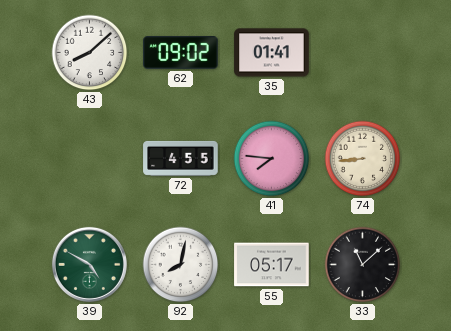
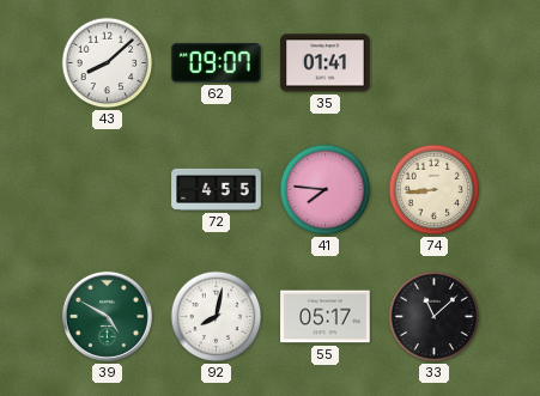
62: 09:02 -> 09:07 (217, 63)
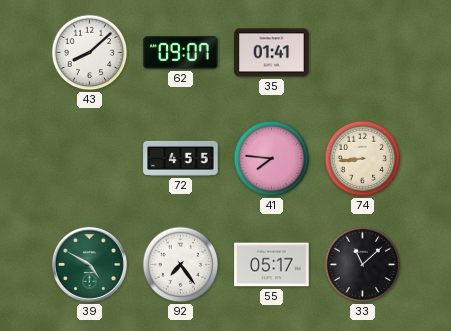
92: 8:02 -> 7:24 (181, 265)
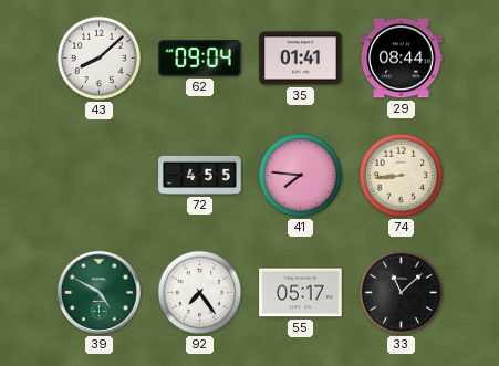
62: 09:07 -> 09:04 (200, 59)
29: none -> 08:44 (402, 59)
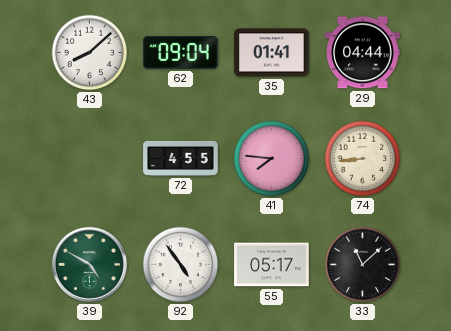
29: 08:44 -> 04:44 (363, 53)
92: 7:24 -> 4:54 (181, 265)
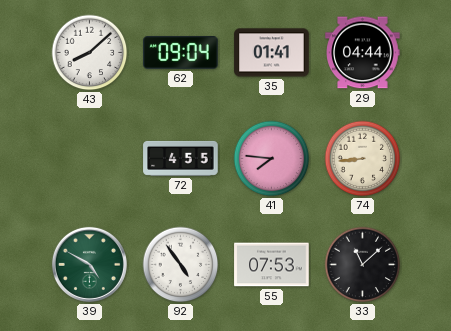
55: 05:17 -> 07:53 (272, 265)
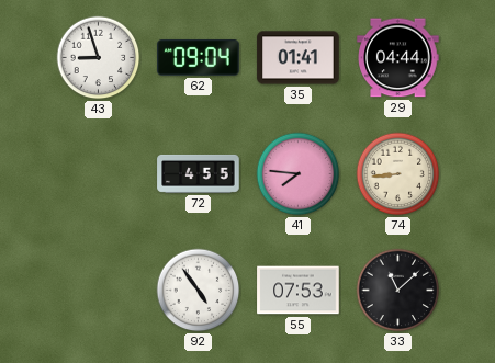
43: 8:08 -> 8:57 (99, 58)
39: 4:50 -> none (89, 264)
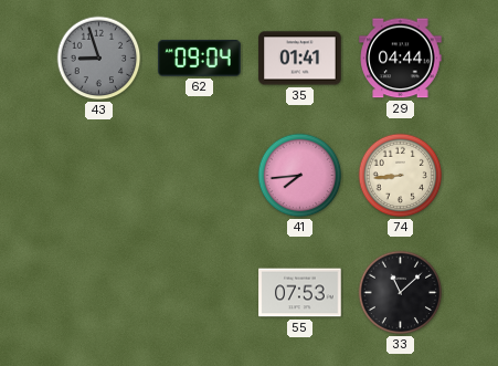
43 dial: white -> grey (99, 59)
72: 4:55 -> none (199, 173)
41: 7:46 -> 7:44 (300, 176)
92: 4:54 -> none (199, 291)
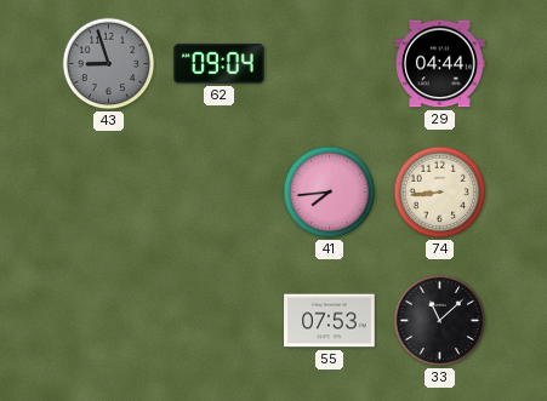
35: 01:41 -> none (300, 59)
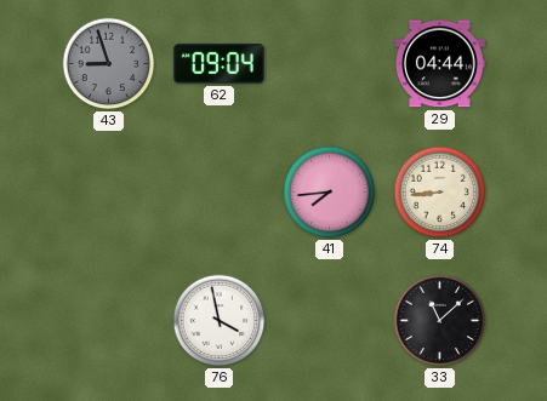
76: none -> 3:58 (220, 321)
55: 07:53 -> none (330, 321)
